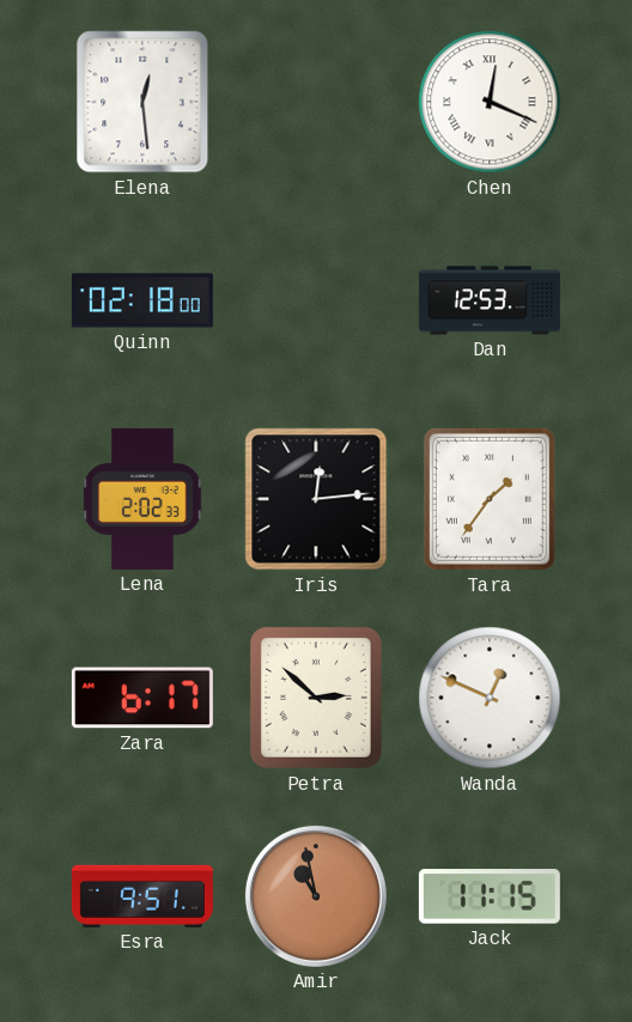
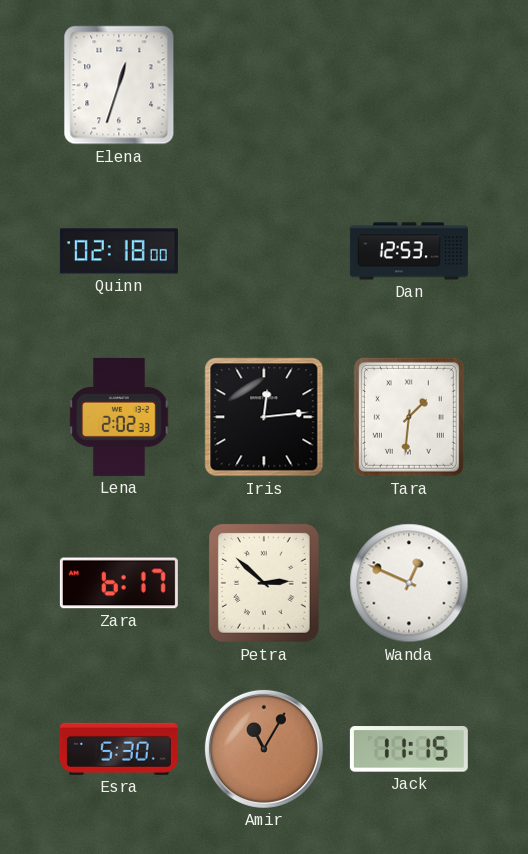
Elena: 12:29 -> 12:33 (119, 85)
Chen: 12:19 -> none (490, 102)
Tara: 1:36 -> 1:31 (409, 417)
Esra: 9:51 -> 5:30 (119, 749)
Amir: 10:58 -> 11:05 (264, 749)
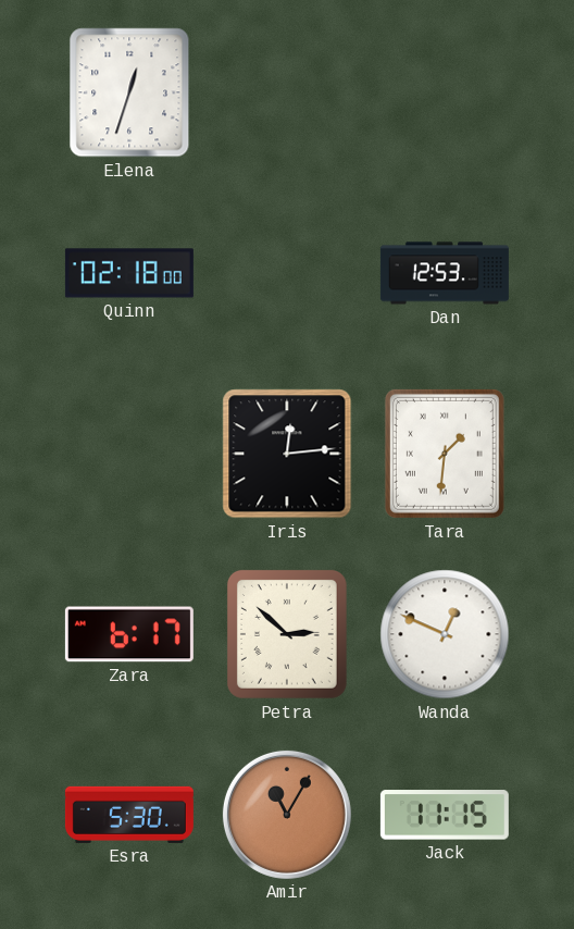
Lena: 2:02 -> none (119, 417)
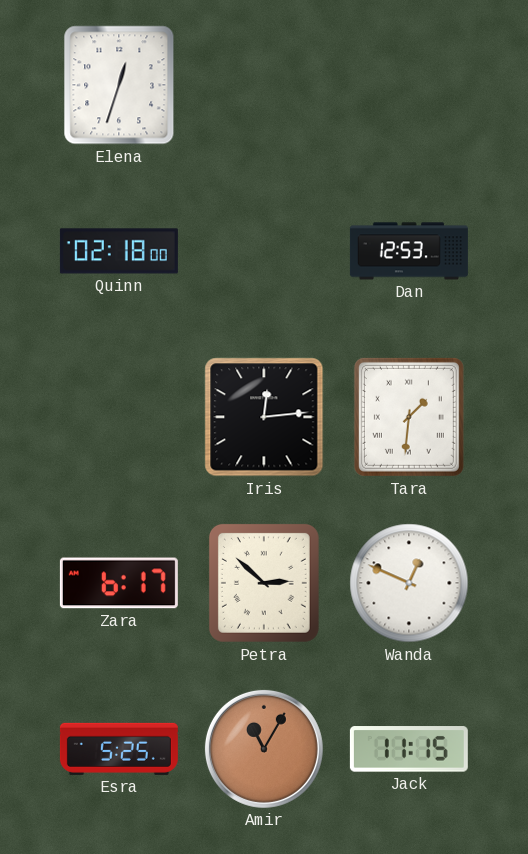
Esra: 5:30 -> 5:25 (119, 749)
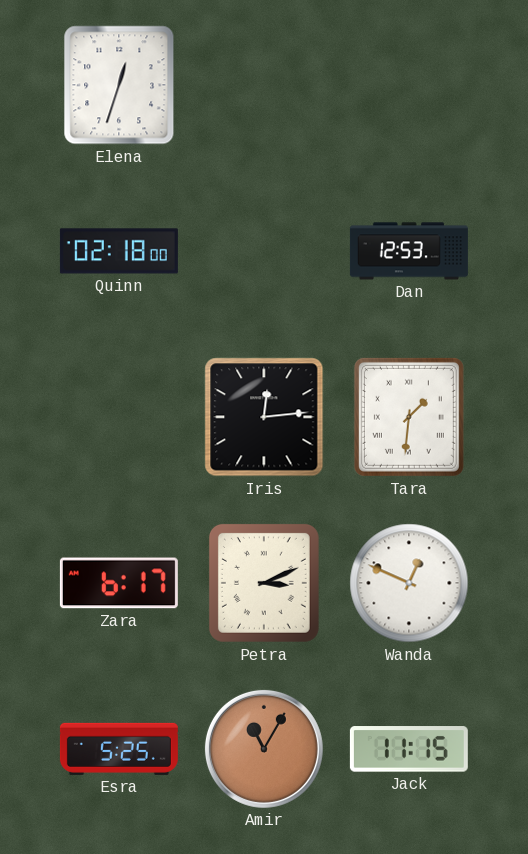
Petra: 2:52 -> 3:11 (264, 583)
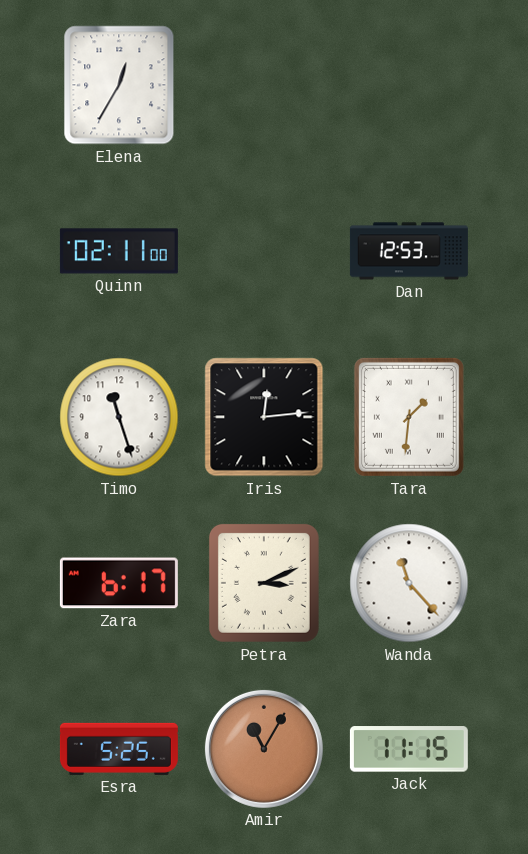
Elena: 12:33 -> 12:35 (119, 85)
Quinn: 02:18 -> 02:11 (119, 251)
Timo: none -> 11:27 (119, 417)
Wanda: 12:49 -> 11:23 (409, 583)
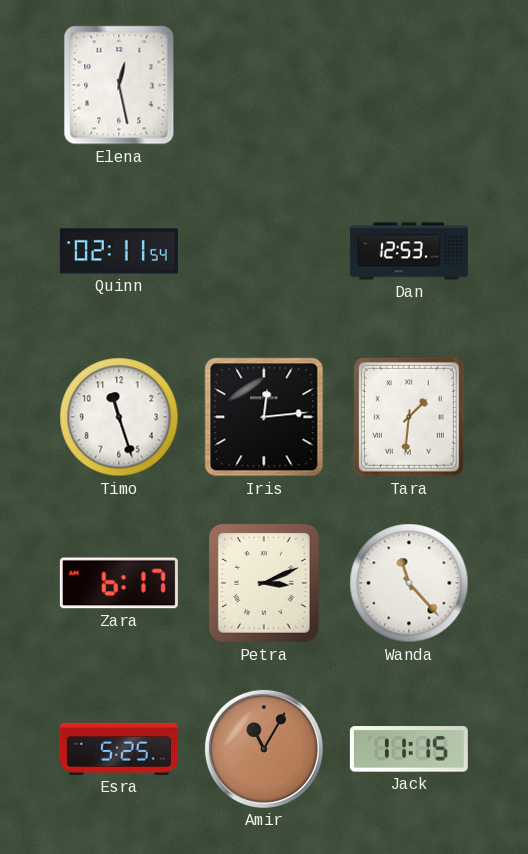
Elena: 12:35 -> 12:28 (119, 85)
Quinn: 02:11:00 -> 02:11:54 (119, 251)
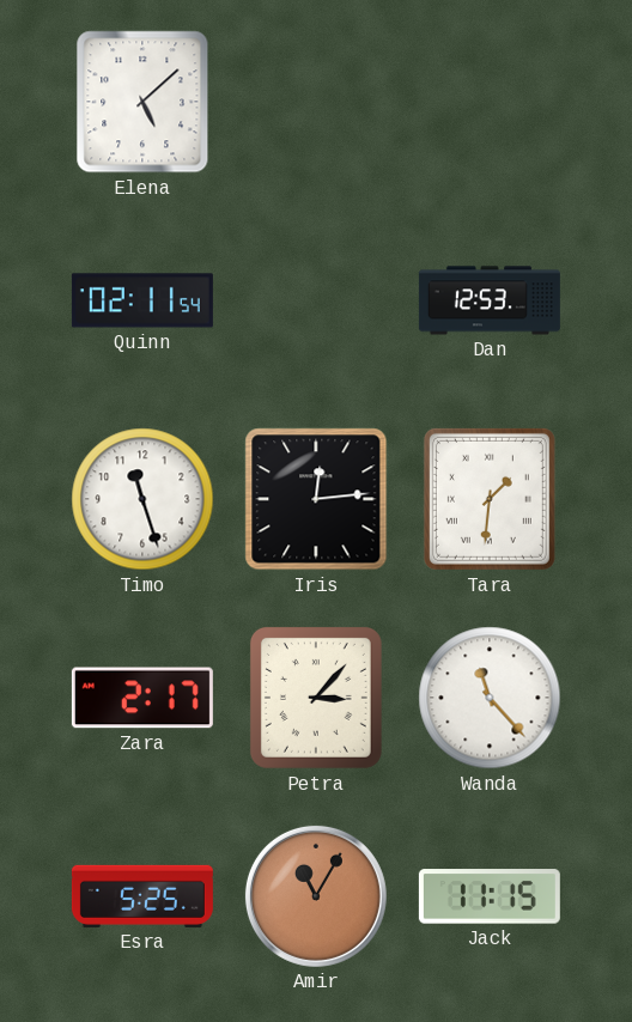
Elena: 12:28 -> 5:08 (142, 102)
Zara: 6:17 -> 2:17 (142, 698)
Petra: 3:11 -> 3:07 (316, 698)
